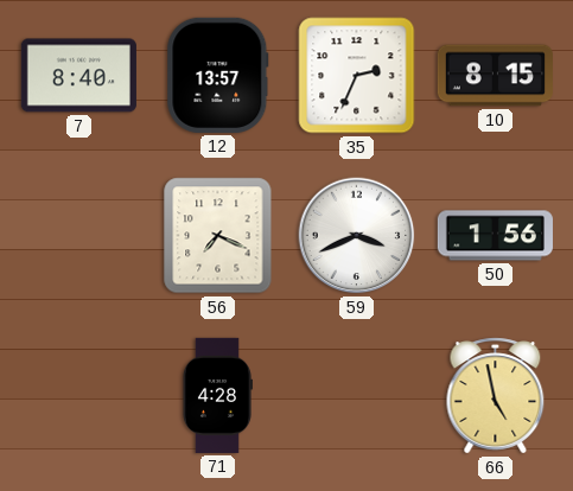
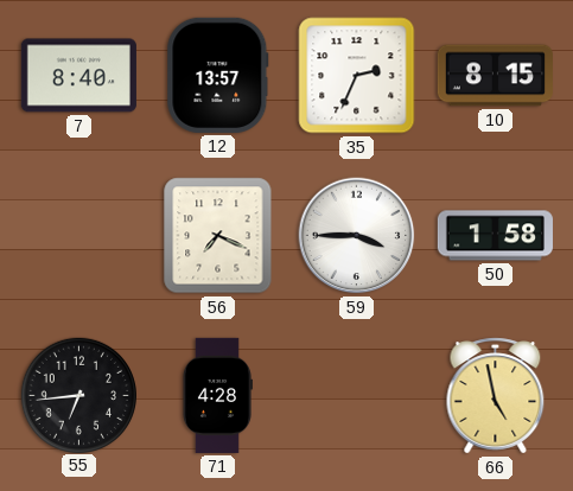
59: 3:41 -> 3:45 (357, 236)
50: 1:56 -> 1:58 (495, 236)
55: none -> 6:44 (78, 395)
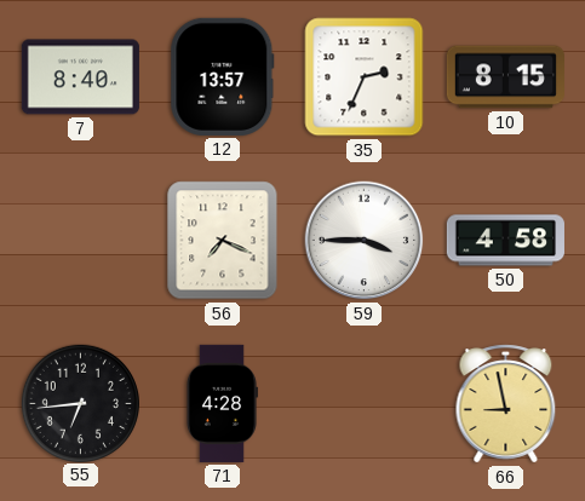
50: 1:58 -> 4:58 (505, 241)
66: 4:58 -> 8:58 (506, 404)
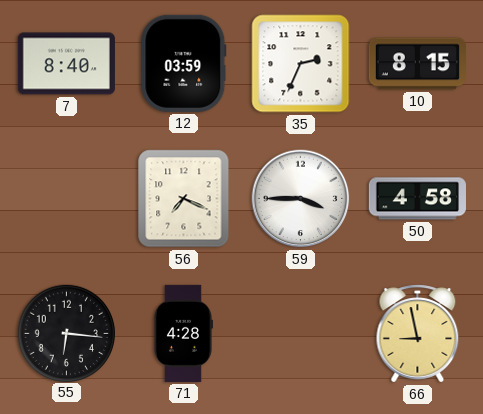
12: 13:57 -> 03:59 (184, 63)
55: 6:44 -> 6:16 (66, 333)
